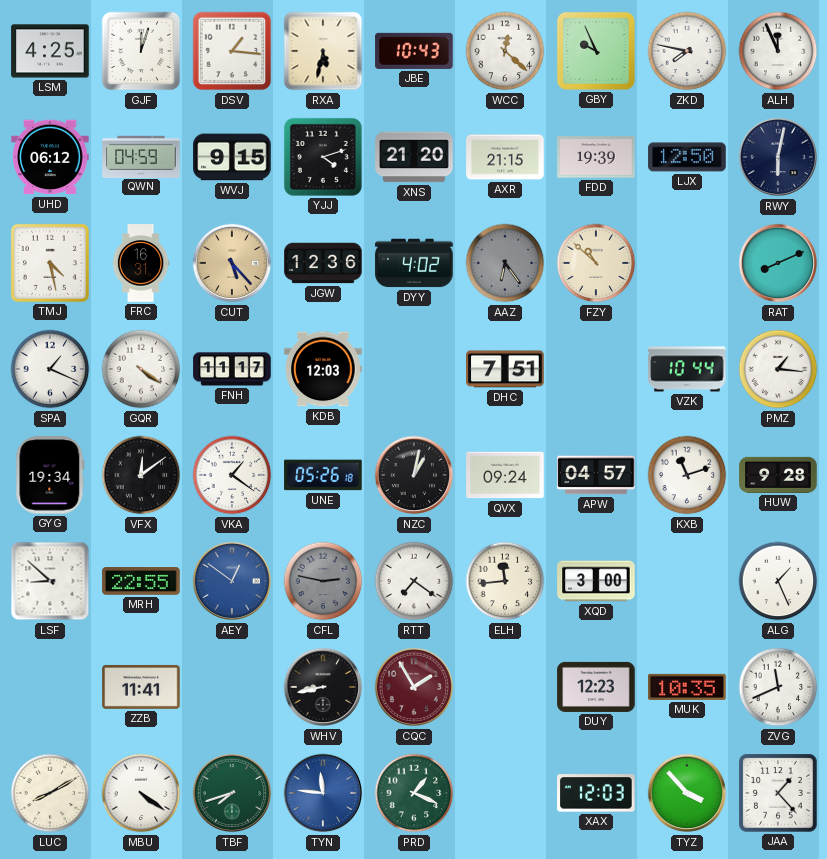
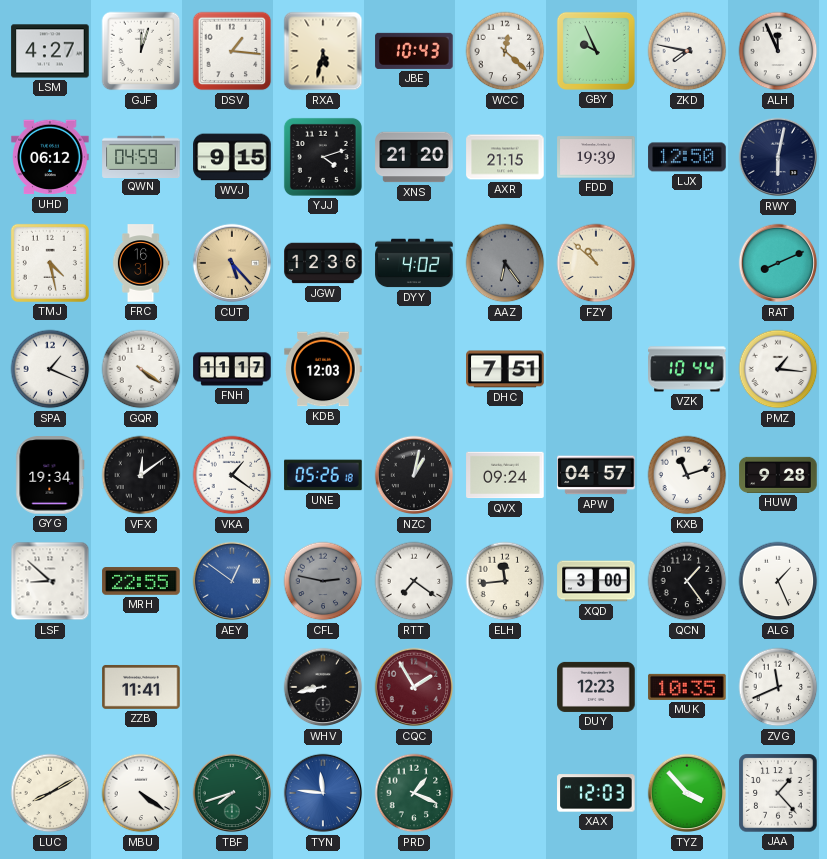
LSM: 4:25 -> 4:27 (50, 51)
QCN: none -> 1:24 (687, 581)
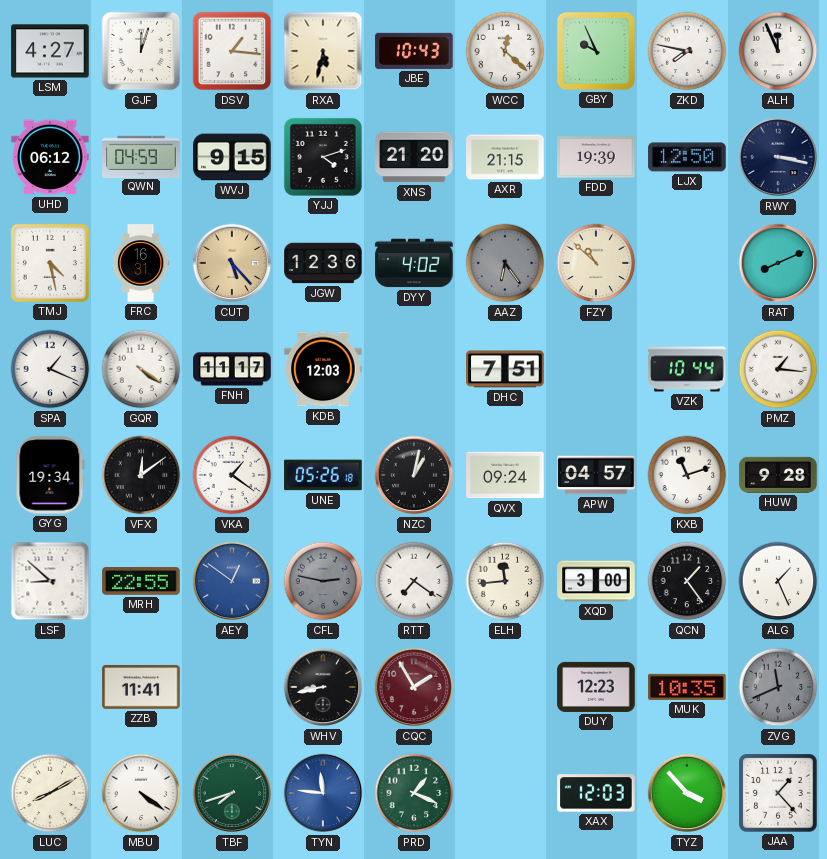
RWY: 6:02 -> 3:17 (778, 157)
ZVG dial: white -> grey (778, 687)
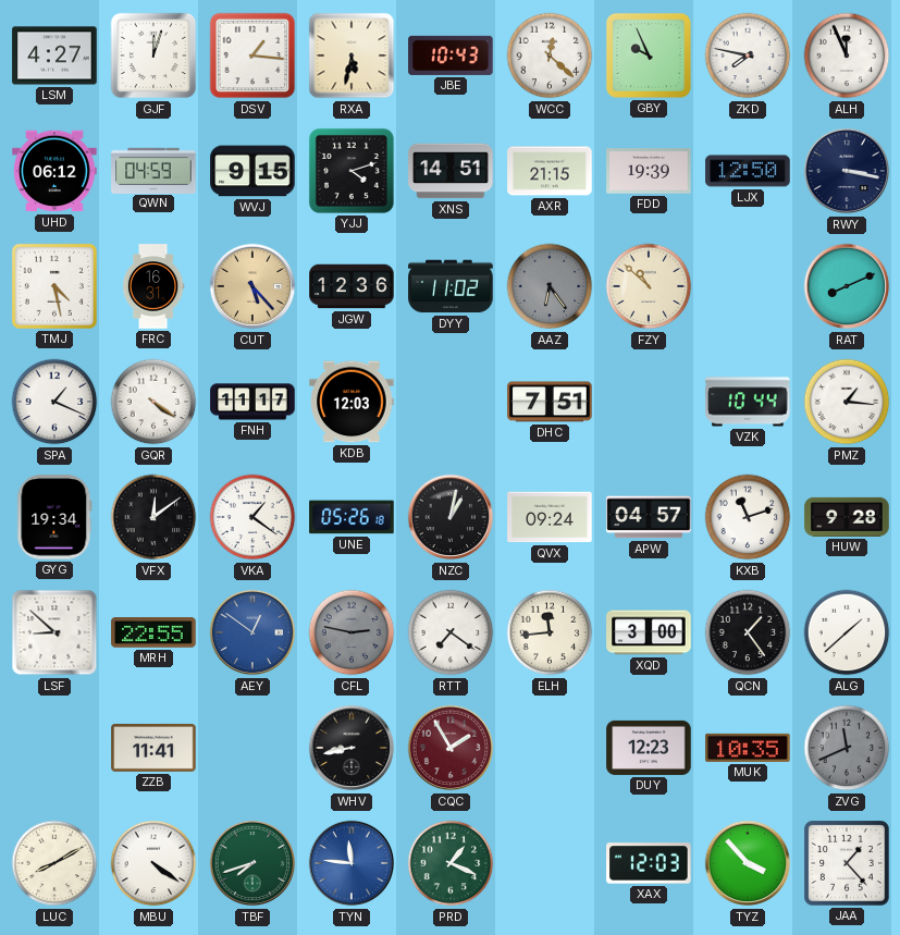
XNS: 21:20 -> 14:51 (451, 171)
DYY: 4:02 -> 11:02 (451, 286)
ALG: 1:26 -> 1:38 (847, 632)
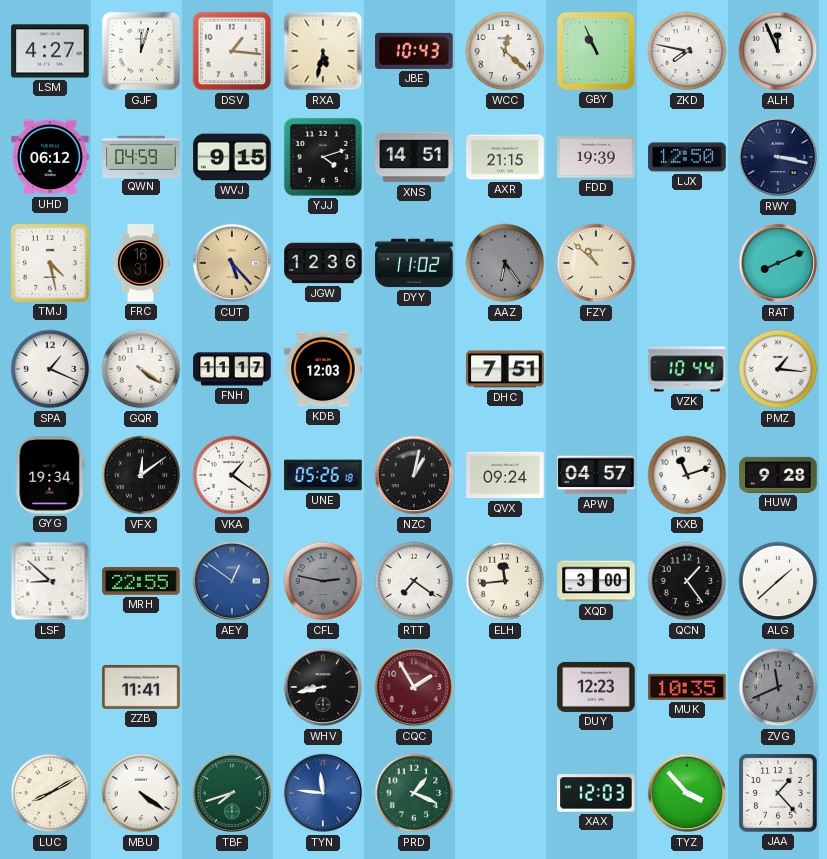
GBY: 9:56 -> 10:56 (596, 51)
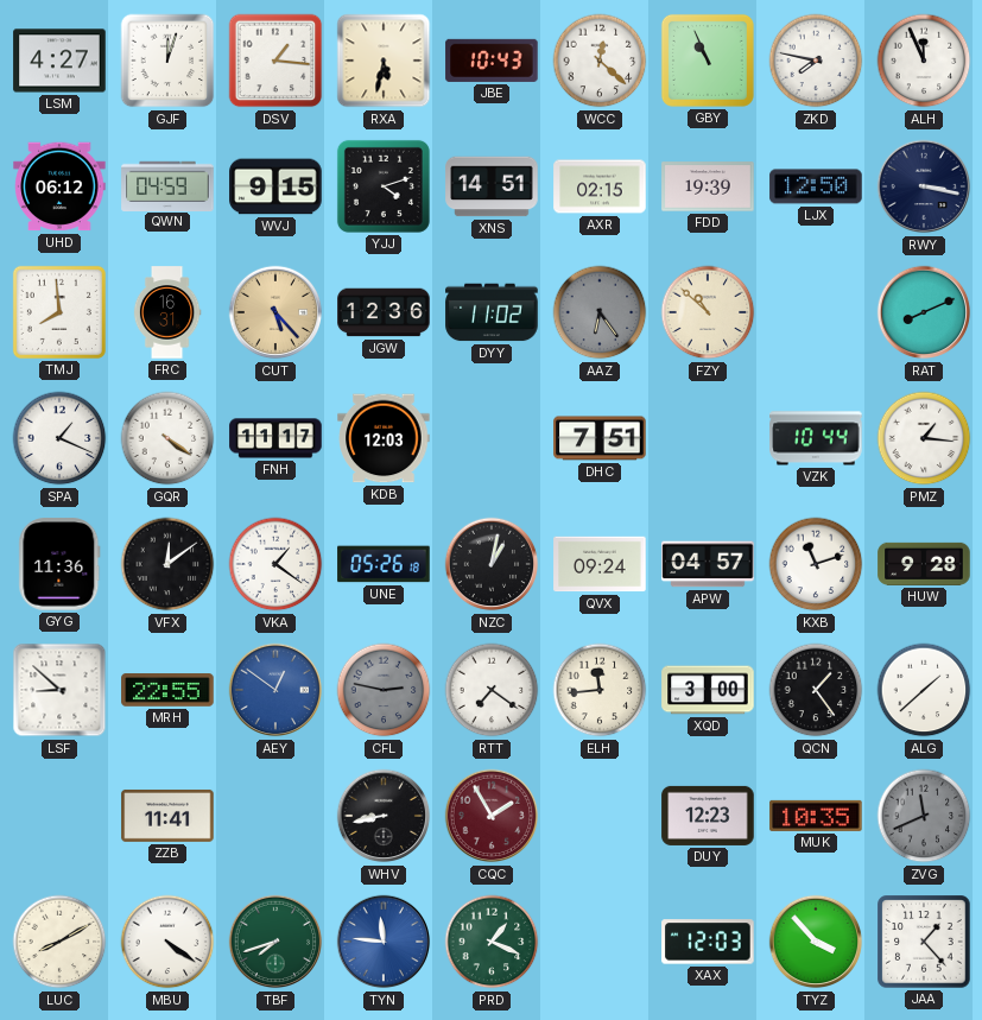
AXR: 21:15 -> 02:15 (600, 186)
TMJ: 4:28 -> 7:59 (59, 312)
GYG: 19:34 -> 11:36 (59, 564)
